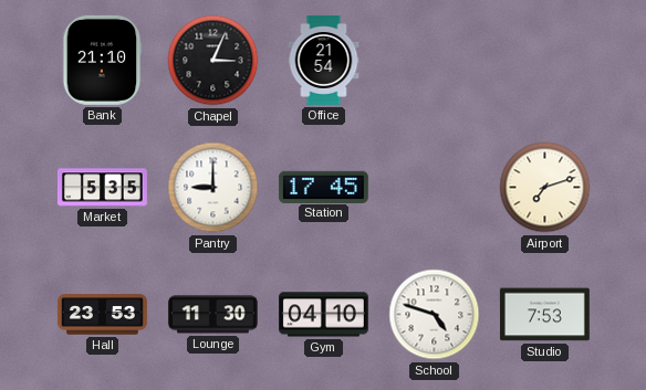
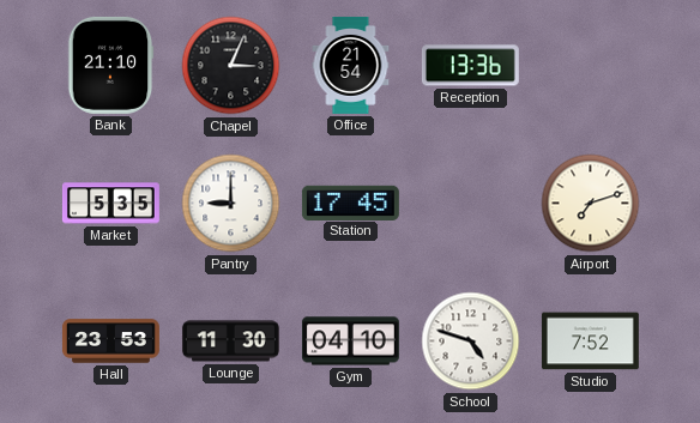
Reception: none -> 13:36 (470, 66)
Studio: 7:53 -> 7:52 (590, 342)
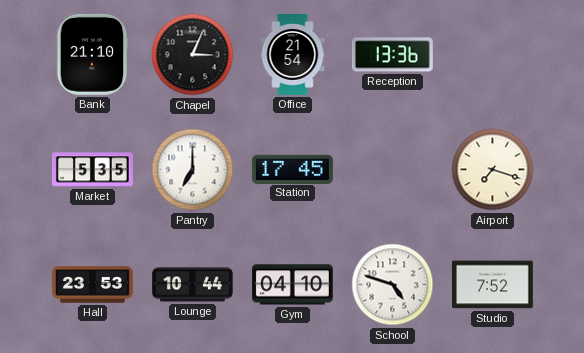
Pantry: 9:00 -> 7:00 (193, 170)
Airport: 7:12 -> 7:18 (493, 170)
Lounge: 11:30 -> 10:44 (192, 285)
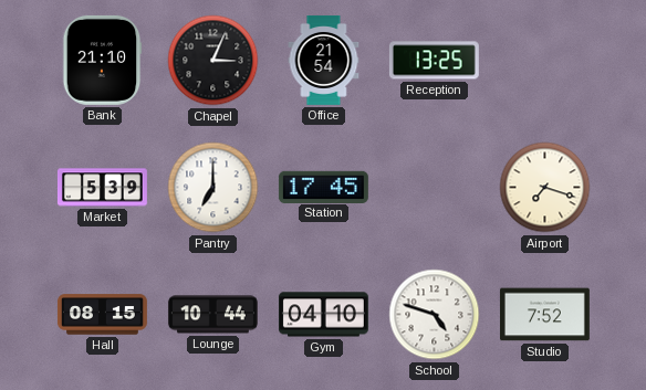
Reception: 13:36 -> 13:25 (434, 61)
Market: 5:35 -> 5:39 (102, 188)
Hall: 23:53 -> 08:15 (102, 315)
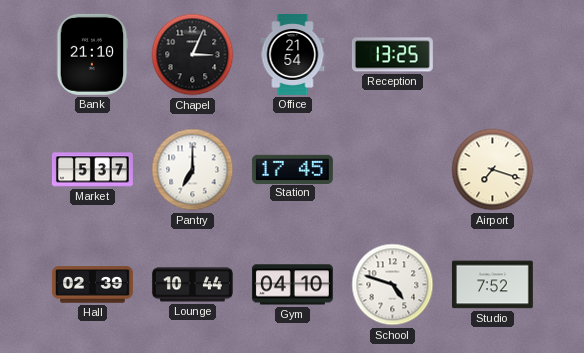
Market: 5:39 -> 5:37 (92, 170)
Hall: 08:15 -> 02:39 (92, 285)
